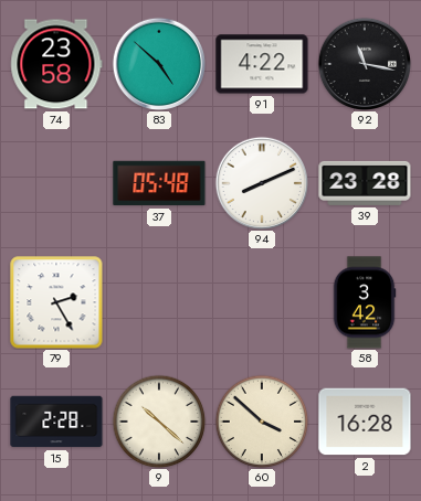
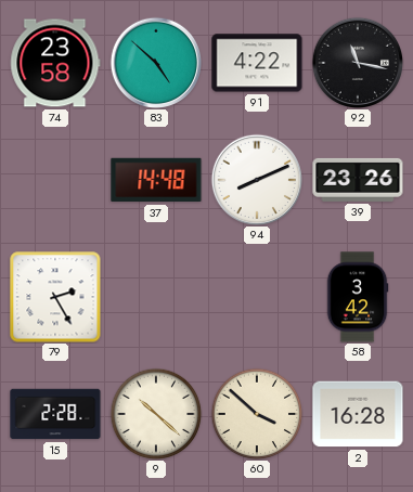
37: 05:48 -> 14:48 (156, 180)
39: 23:28 -> 23:26 (358, 180)
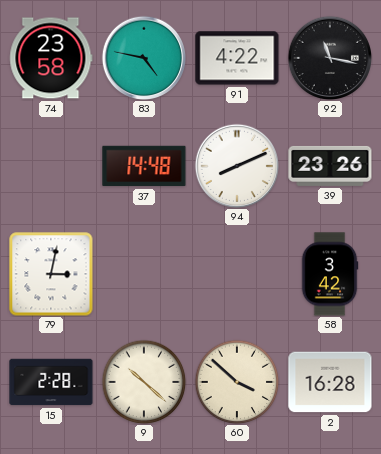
83: 4:52 -> 4:47 (143, 57)
79: 2:25 -> 3:02 (51, 274)
